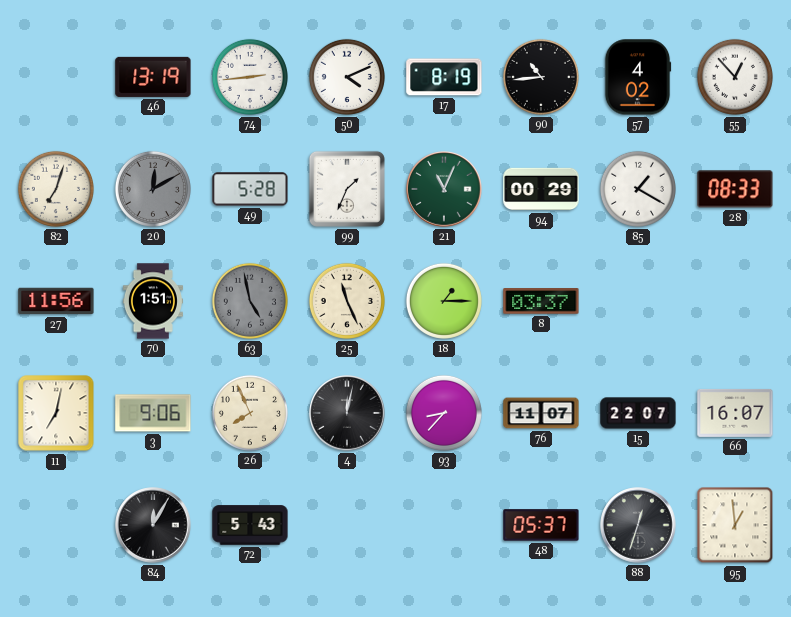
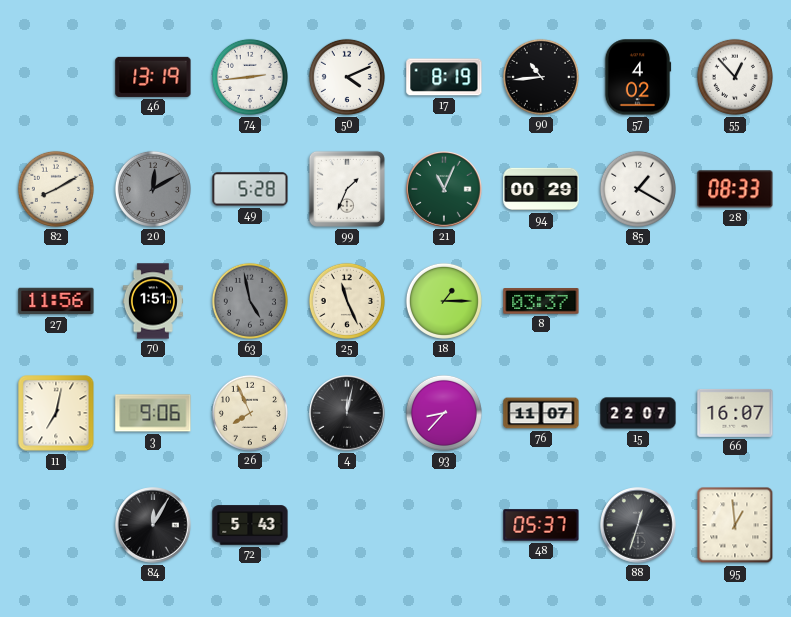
82: 7:03 -> 8:10 (56, 189)
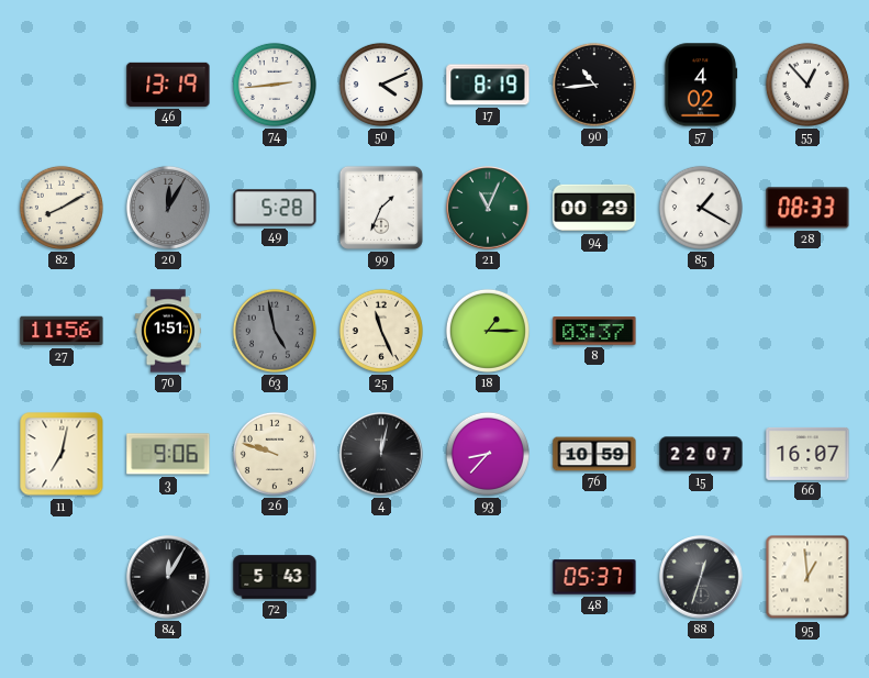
20: 12:10 -> 12:05 (168, 208)
26: 7:56 -> 9:48 (275, 454)
76: 11:07 -> 10:59 (594, 454)
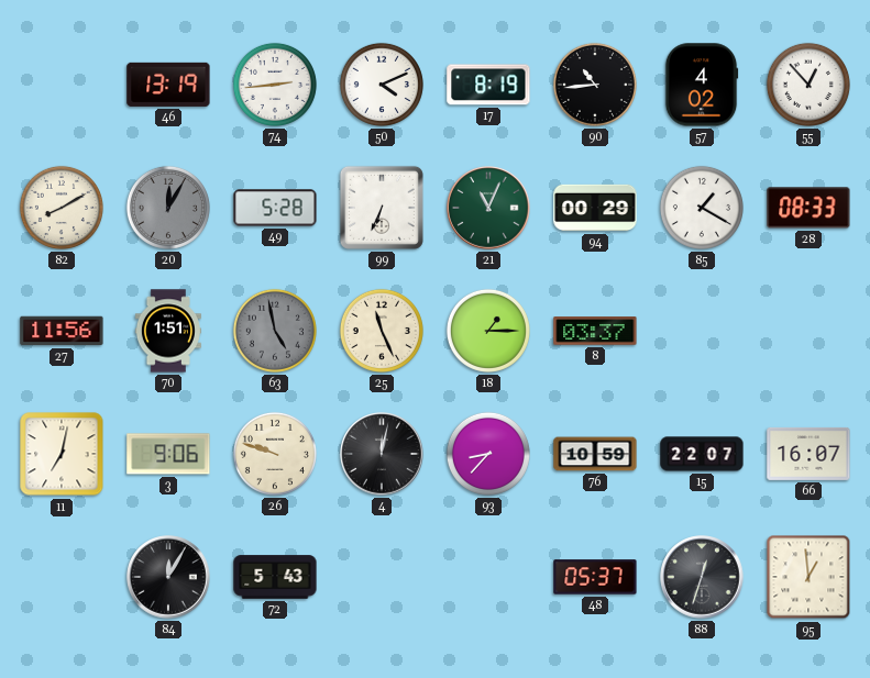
99: 1:34 -> 6:34 (382, 208)
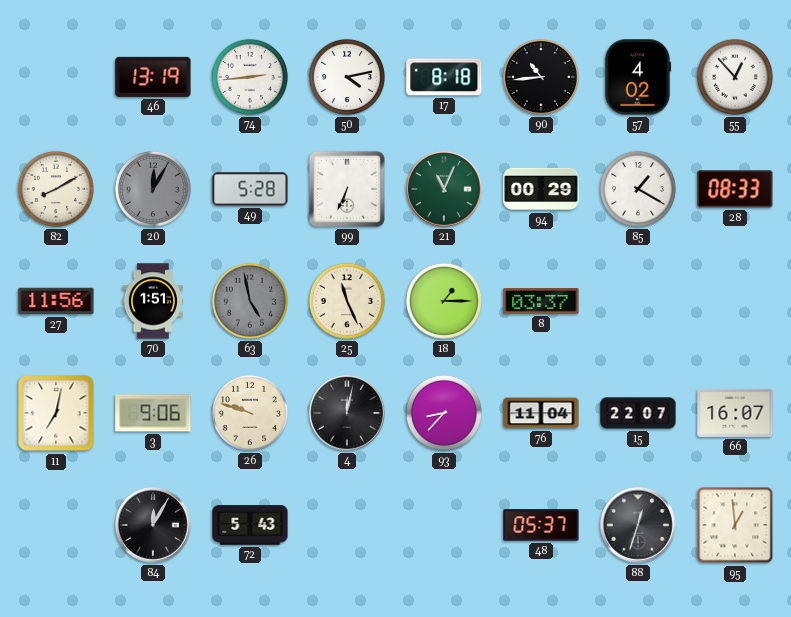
50: 4:11 -> 4:13 (347, 77)
17: 8:19 -> 8:18 (444, 77)
76: 10:59 -> 11:04 (541, 413)
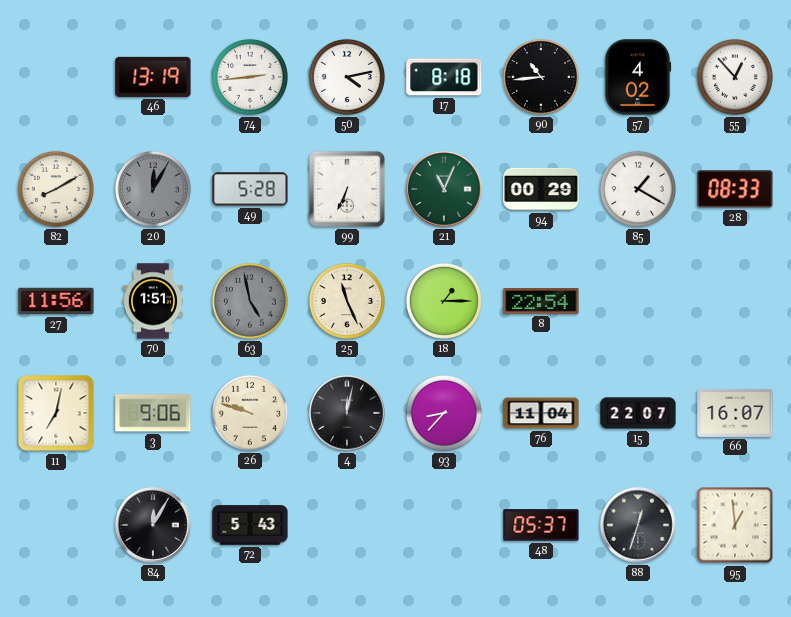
8: 03:37 -> 22:54 (541, 301)
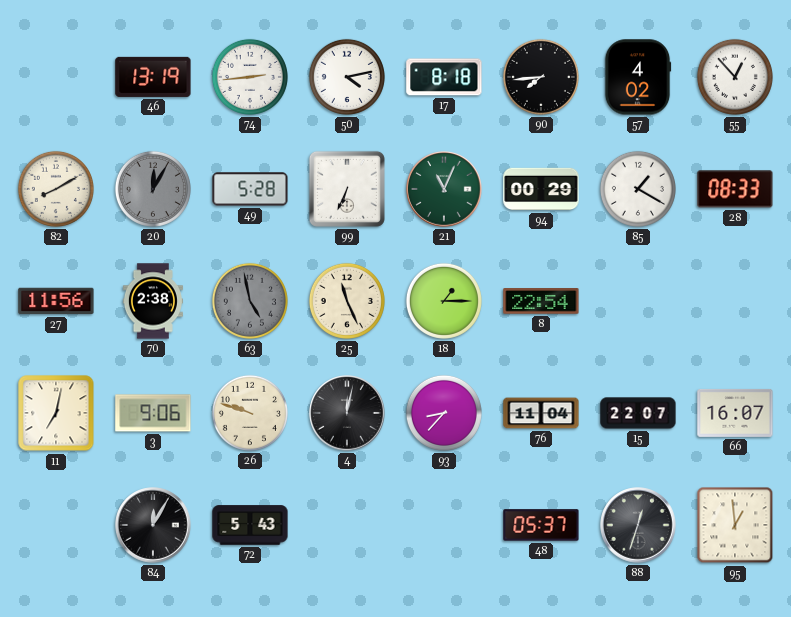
90: 10:44 -> 7:44 (541, 77)
70: 1:51 -> 2:38 (153, 301)
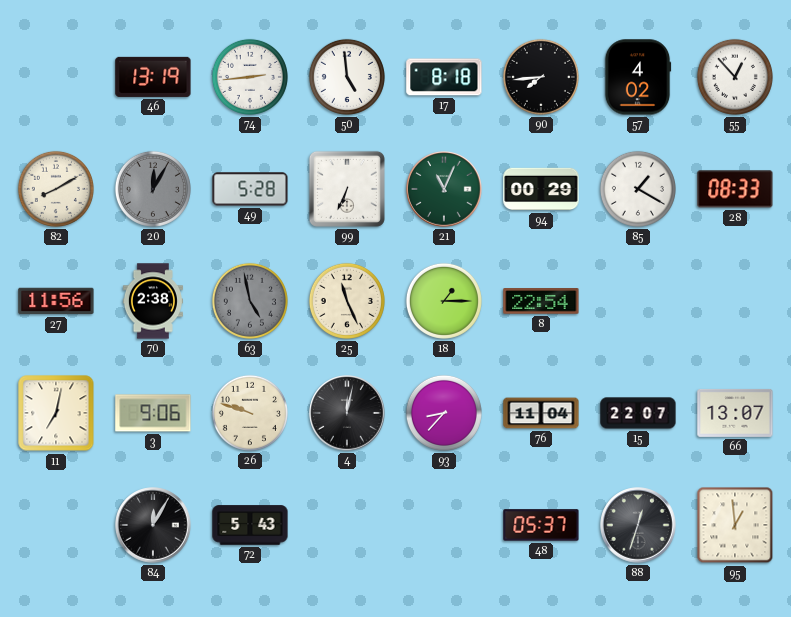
50: 4:13 -> 4:59 (347, 77)
66: 16:07 -> 13:07 (735, 413)
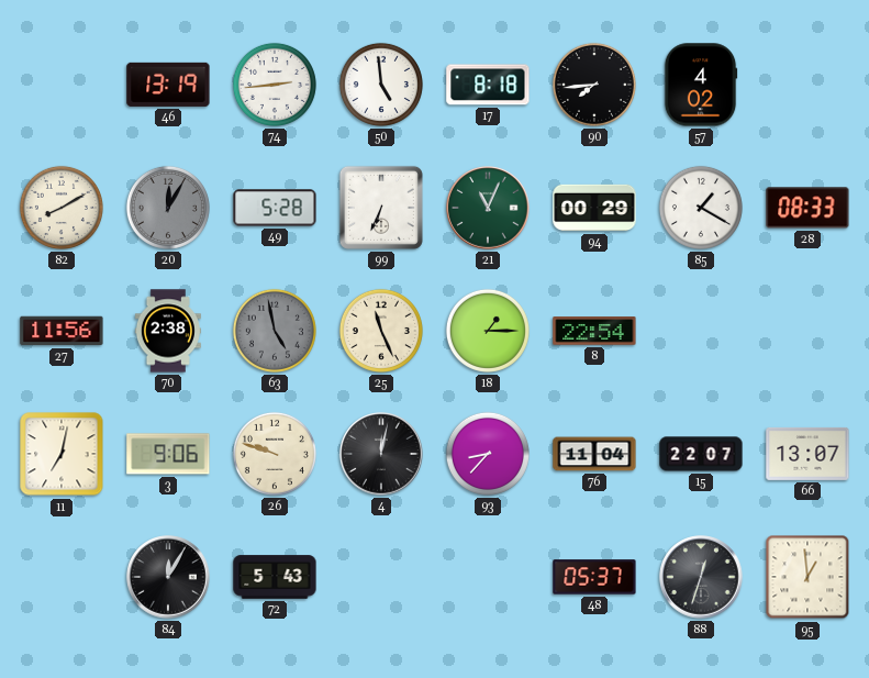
55: 12:53 -> none (735, 77)
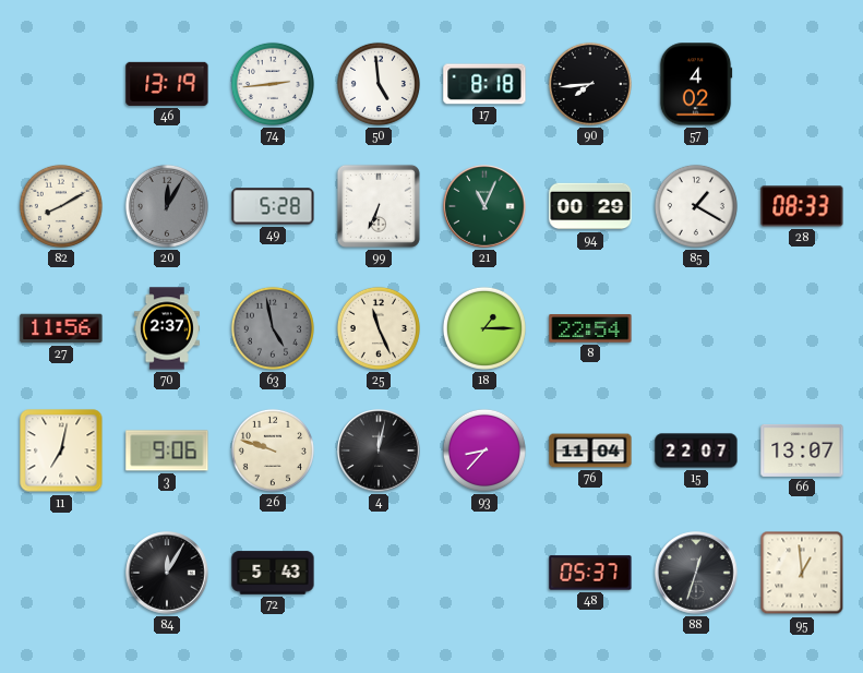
70: 2:38 -> 2:37 (167, 328)
